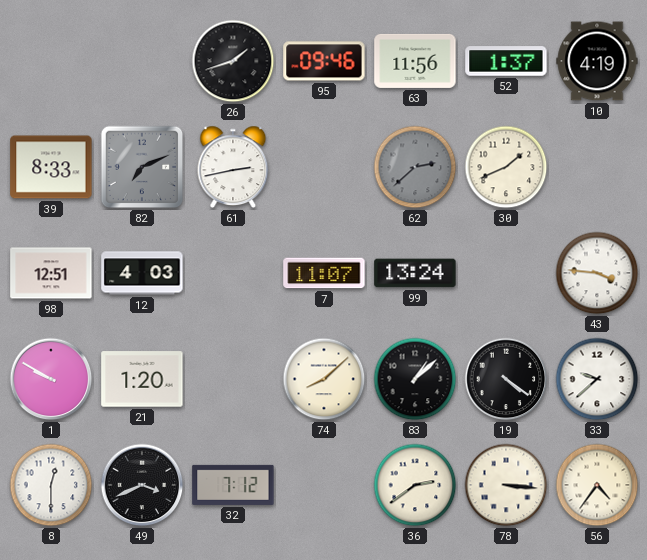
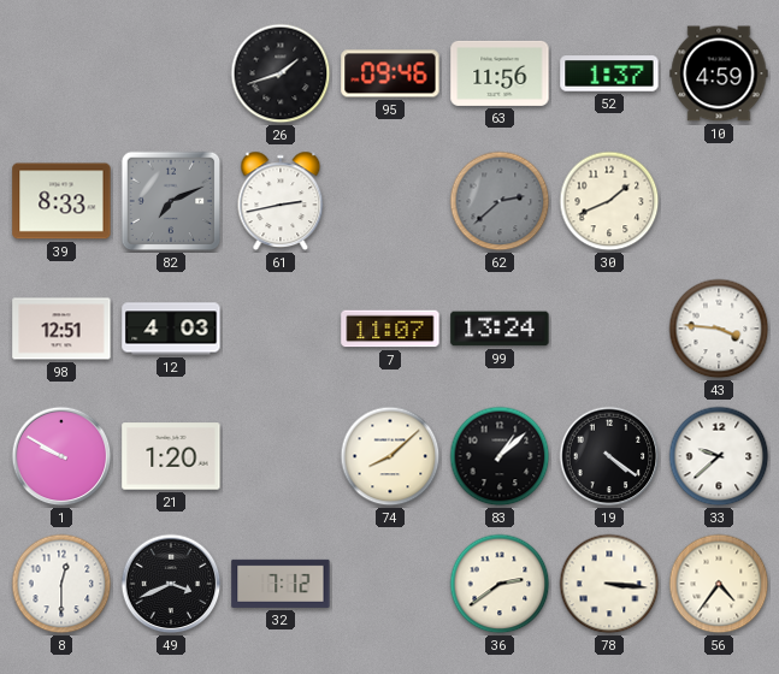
10: 4:19 -> 4:59 (719, 73)
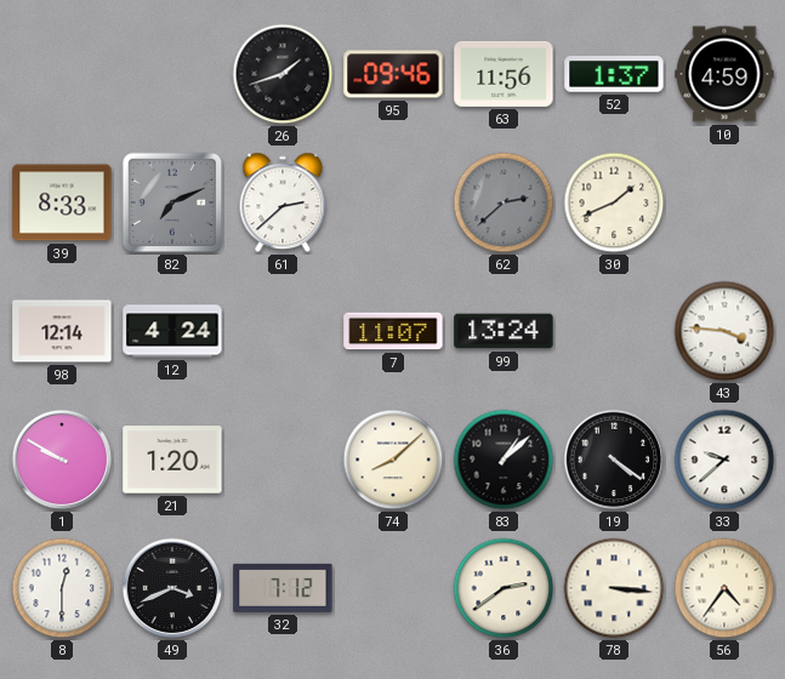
61: 2:43 -> 2:38 (283, 202)
98: 12:51 -> 12:14 (62, 331)
12: 4:03 -> 4:24 (172, 331)
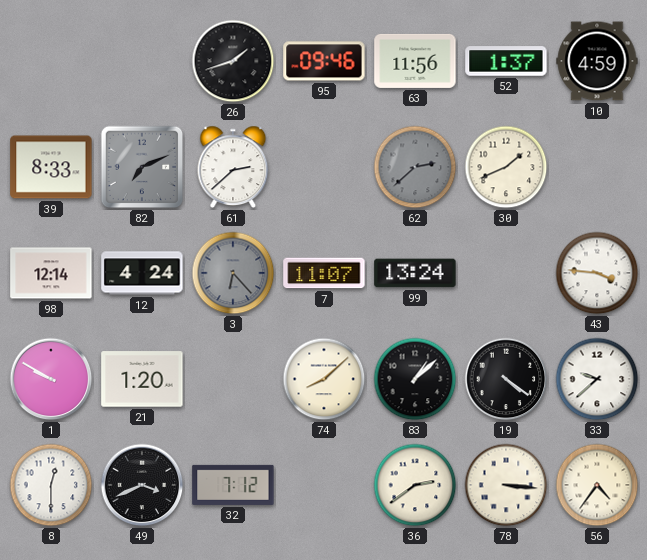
3: none -> 6:23 (233, 273)
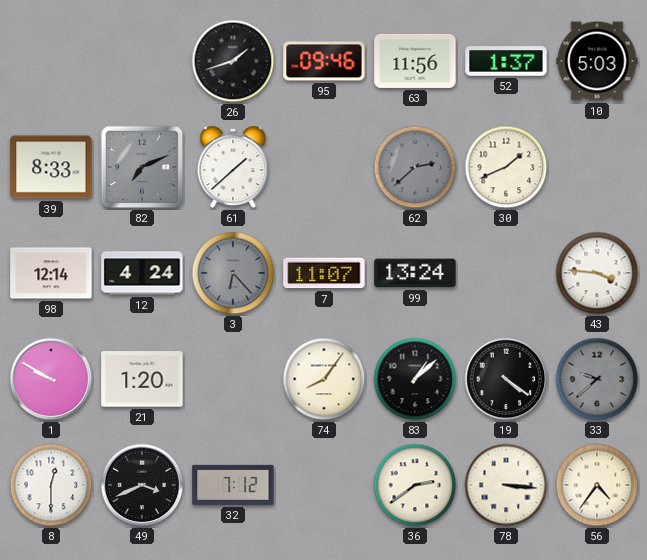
10: 4:59 -> 5:03 (597, 61)
61: 2:38 -> 1:38 (233, 167)
74: 8:08 -> 8:06 (324, 379)
33 dial: white -> grey (597, 379)
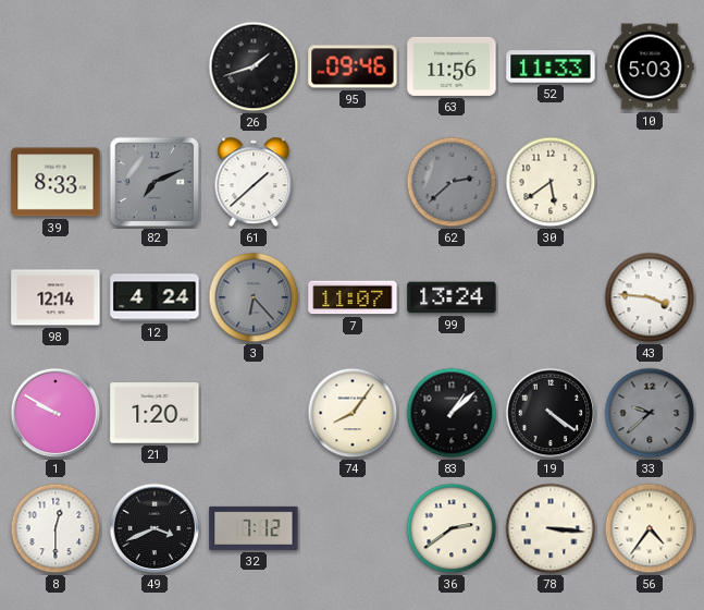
52: 1:37 -> 11:33 (551, 66)
30: 1:41 -> 5:39 (551, 182)
